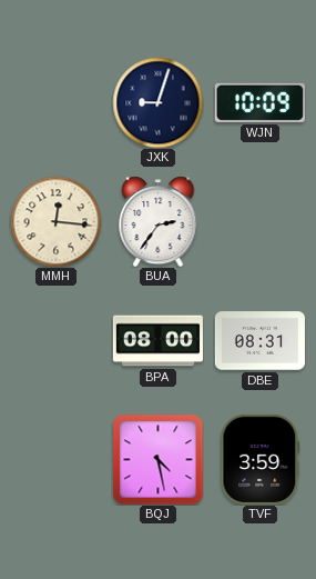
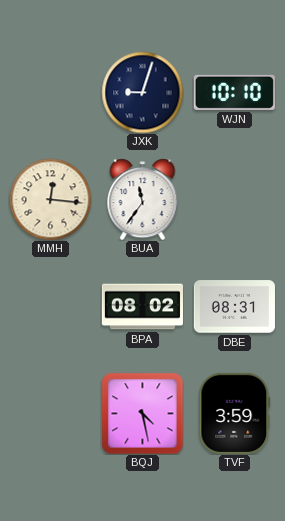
WJN: 10:09 -> 10:10 (234, 92)
BUA: 2:36 -> 11:36 (143, 199)
BPA: 08:00 -> 08:02 (142, 307)
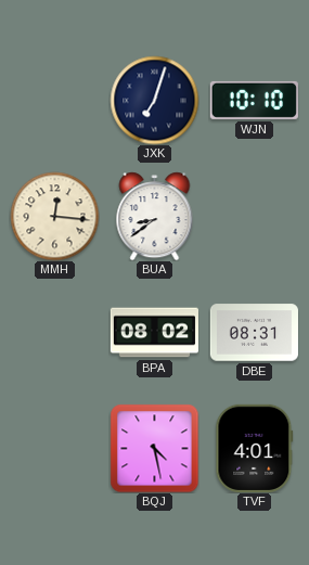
JXK: 9:03 -> 7:03 (154, 100)
BUA: 11:36 -> 8:39 (155, 216)
TVF: 3:59 -> 4:01 (255, 448)
